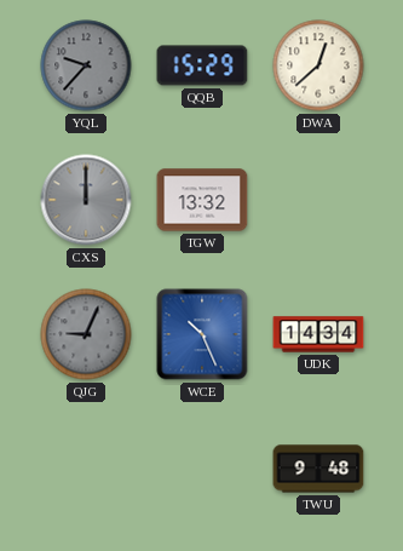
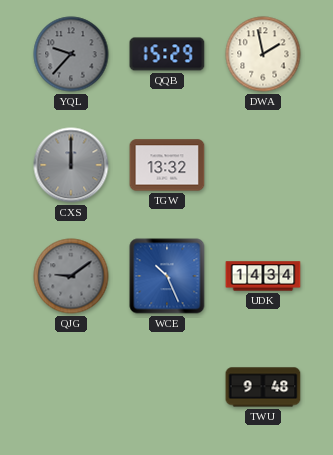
DWA: 12:38 -> 1:58 (263, 54)
QJG: 9:04 -> 9:09 (71, 276)
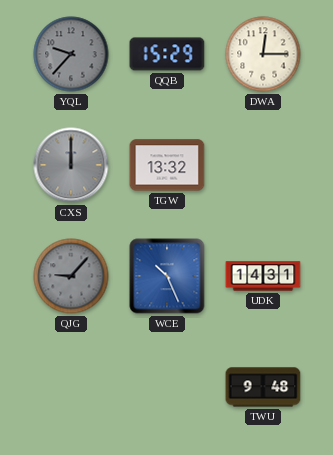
DWA: 1:58 -> 12:15 (263, 54)
QJG: 9:09 -> 9:07 (71, 276)
UDK: 14:34 -> 14:31 (263, 276)
